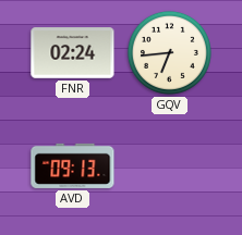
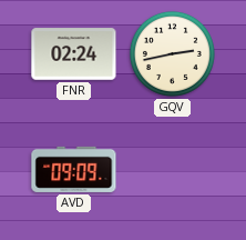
GQV: 6:44 -> 2:43 (172, 53)
AVD: 09:13 -> 09:09 (74, 169)
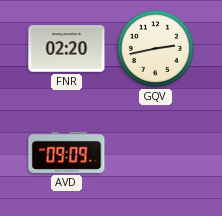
FNR: 02:24 -> 02:20 (67, 49)
